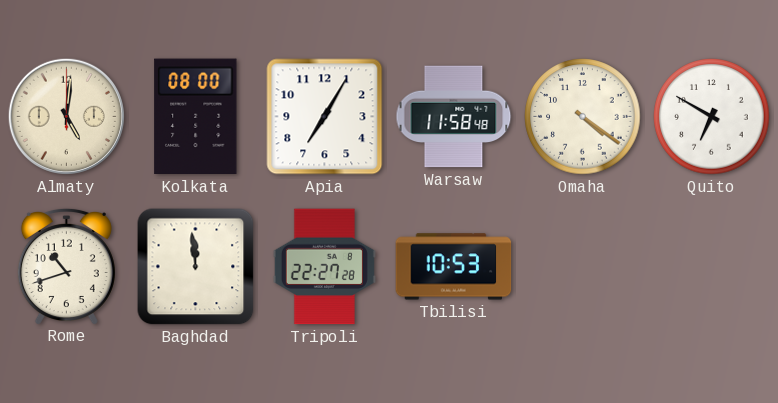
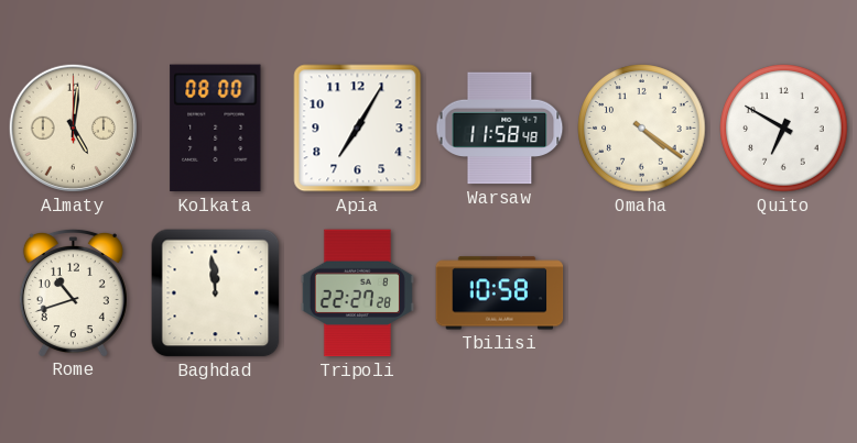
Tbilisi: 10:53 -> 10:58 (500, 294)
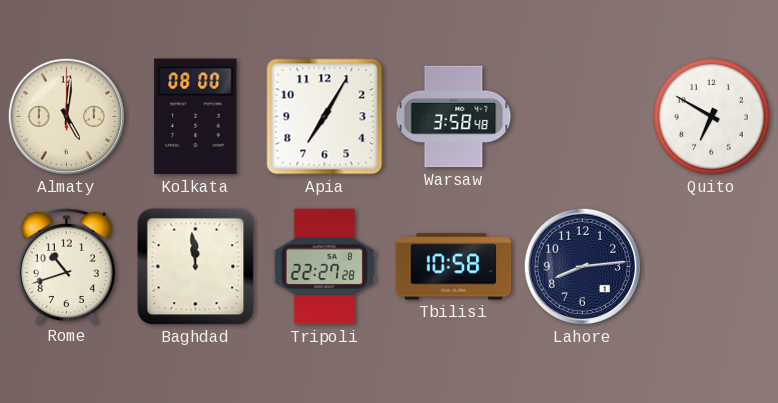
Warsaw: 11:58 -> 3:58 (454, 117)
Omaha: 4:21 -> none (642, 129)
Lahore: none -> 8:14 (582, 266)
